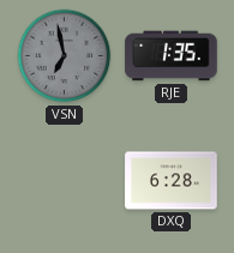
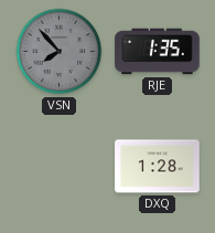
VSN: 6:58 -> 7:53 (60, 52)
DXQ: 6:28 -> 1:28 (158, 167)
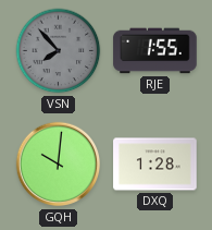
RJE: 1:35 -> 1:55 (155, 51)
GQH: none -> 10:01 (59, 165)
